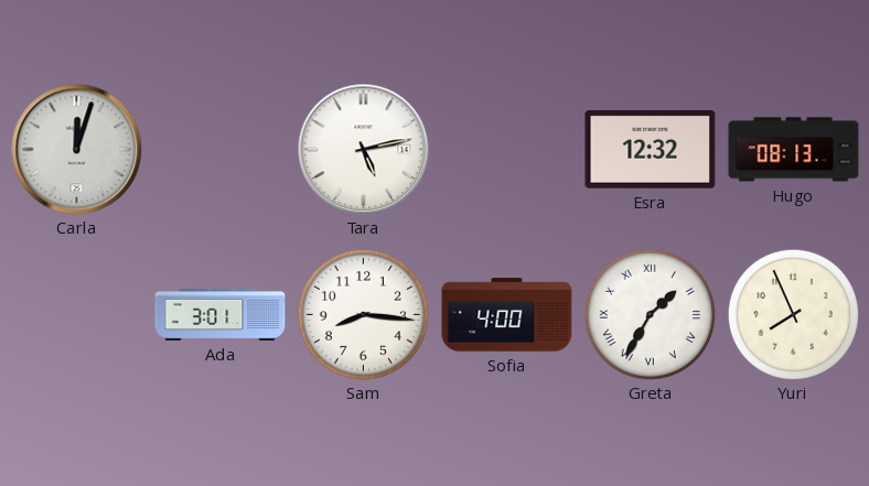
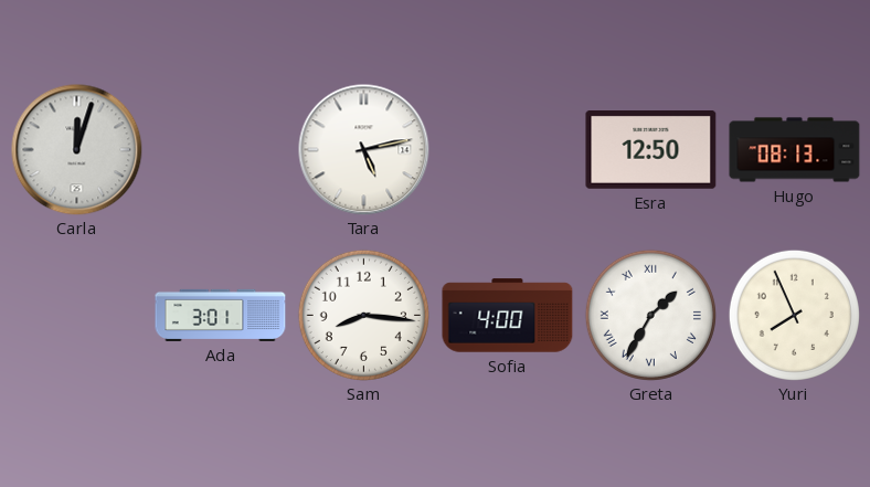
Esra: 12:32 -> 12:50 (651, 150)
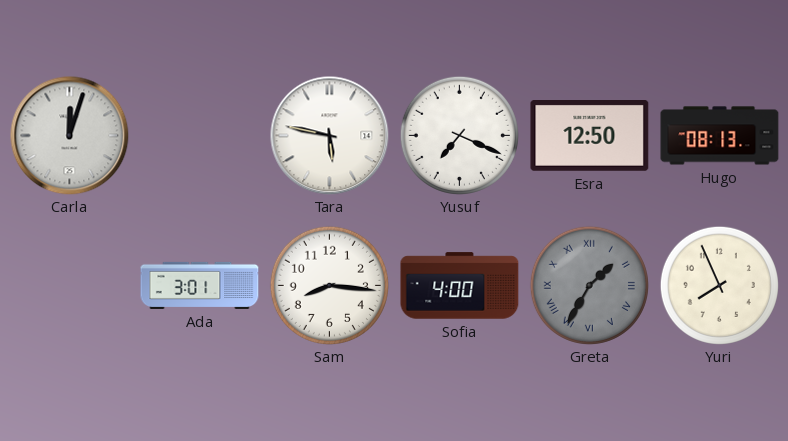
Tara: 5:13 -> 5:47 (330, 136)
Yusuf: none -> 7:19 (459, 135)
Greta dial: white -> grey (589, 285)
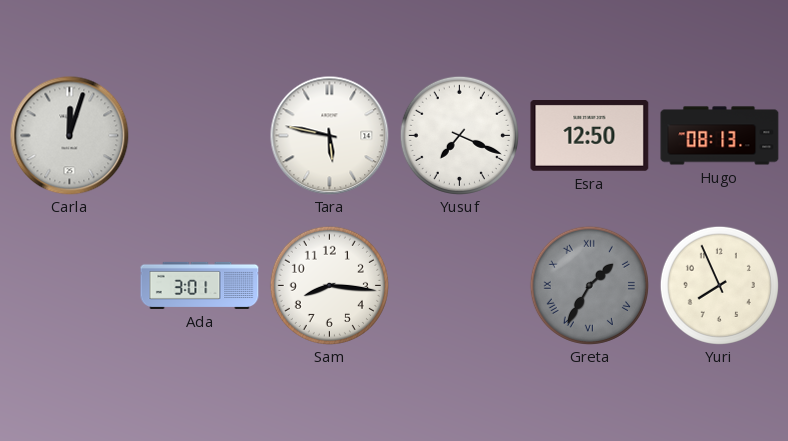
Sofia: 4:00 -> none (460, 286)
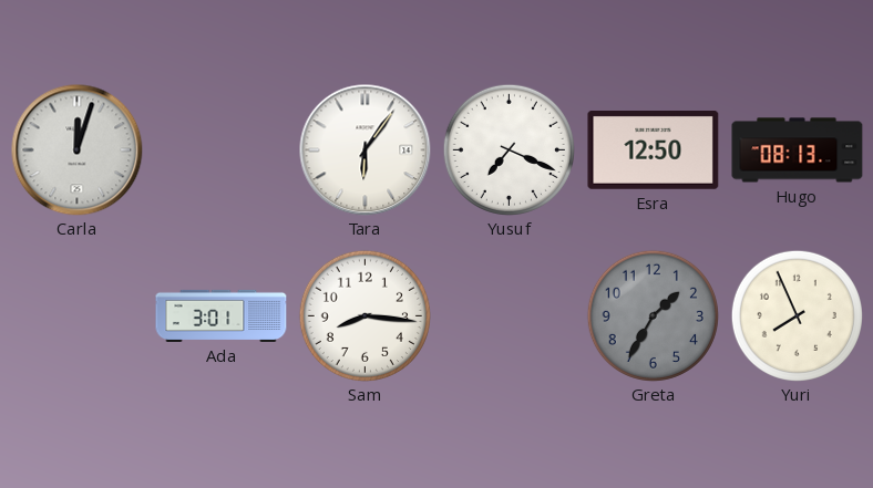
Tara: 5:47 -> 6:06 (366, 150)
Greta numerals: Roman -> Arabic (653, 315)
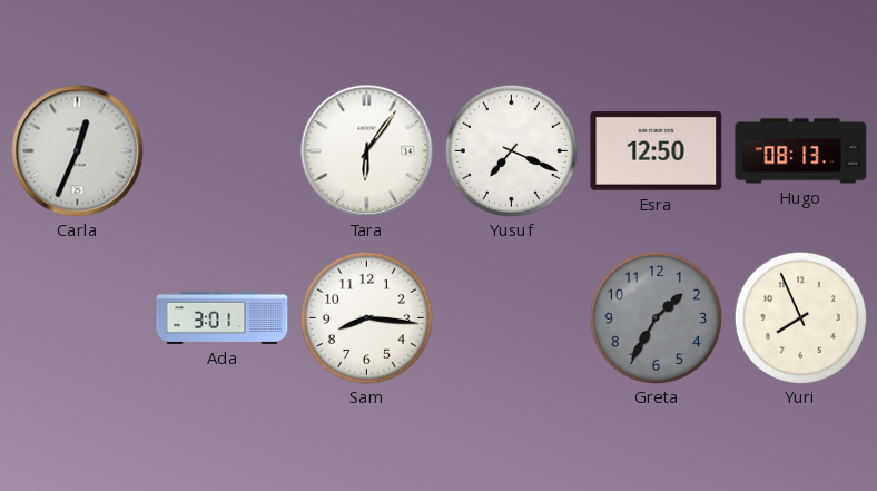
Carla: 12:03 -> 12:34 (78, 151)
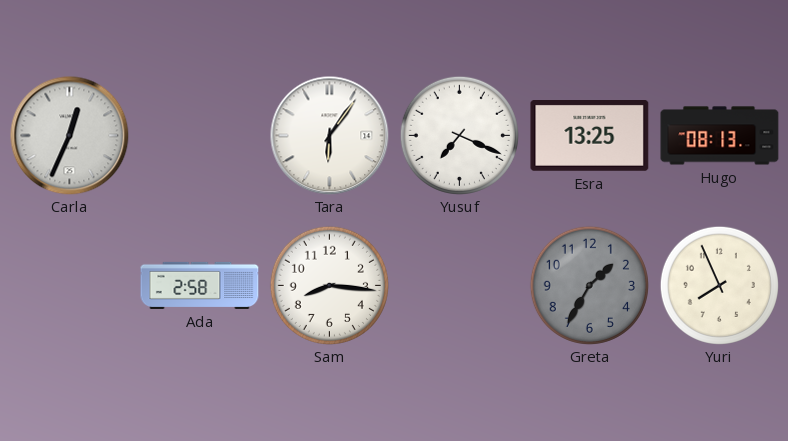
Esra: 12:50 -> 13:25 (590, 136)
Ada: 3:01 -> 2:58 (200, 285)
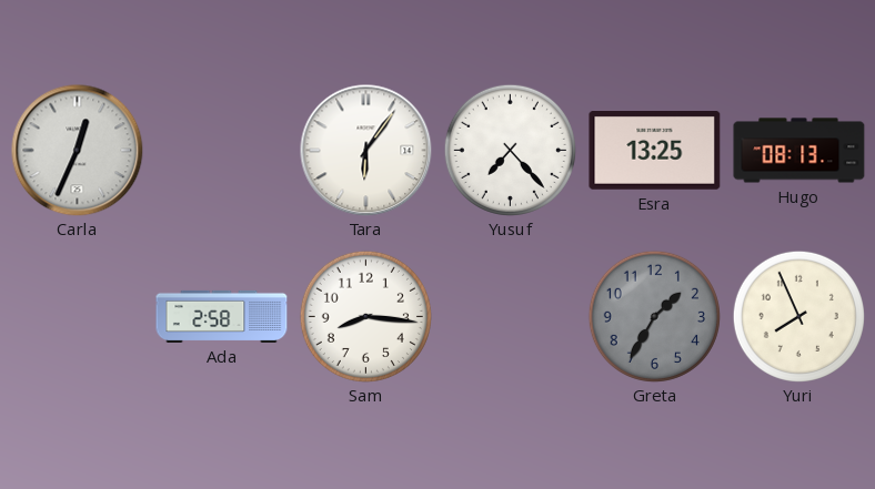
Yusuf: 7:19 -> 7:23 (510, 150)
